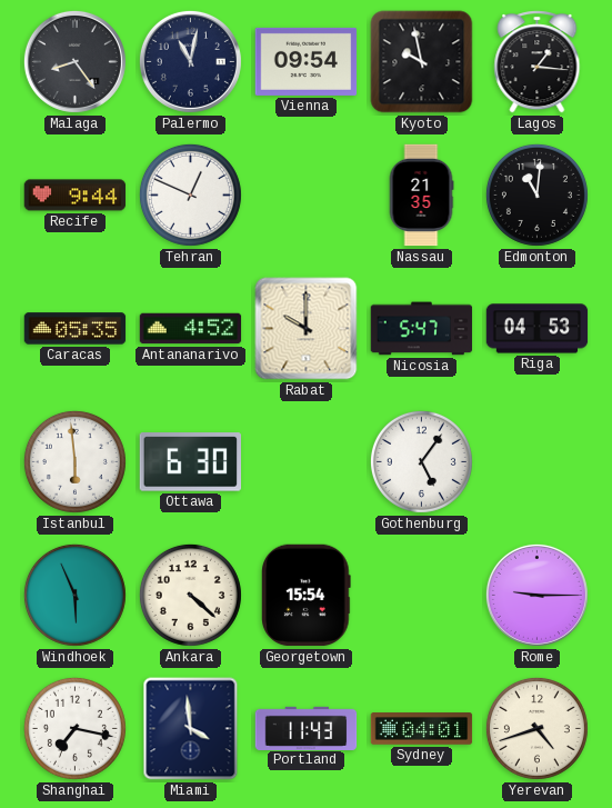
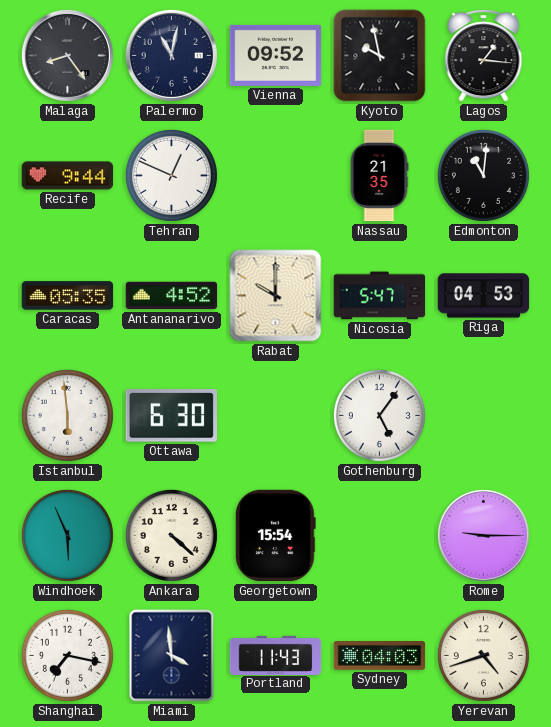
Vienna: 09:54 -> 09:52 (276, 55)
Sydney: 04:01 -> 04:03 (380, 656)
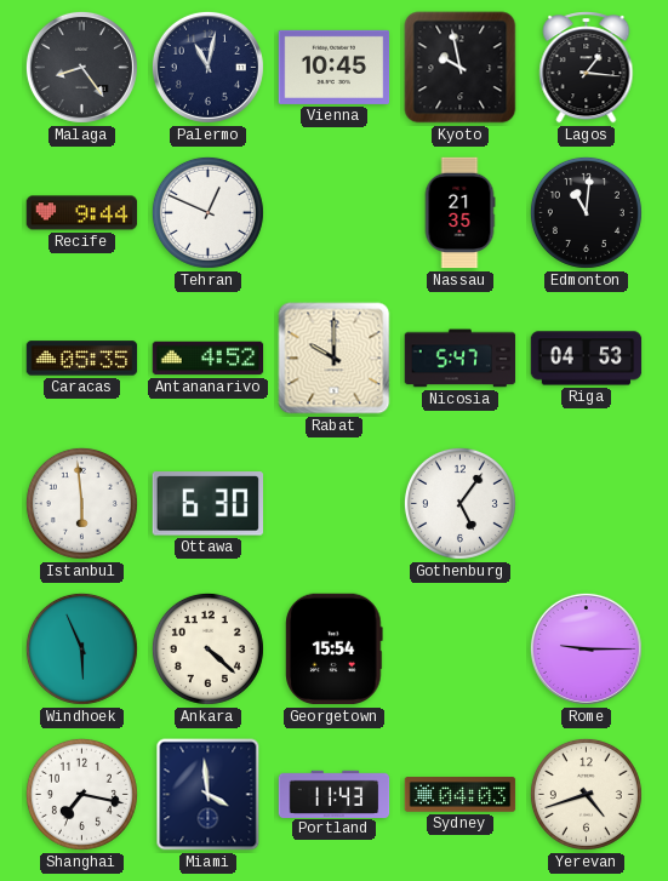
Vienna: 09:52 -> 10:45 (335, 67)
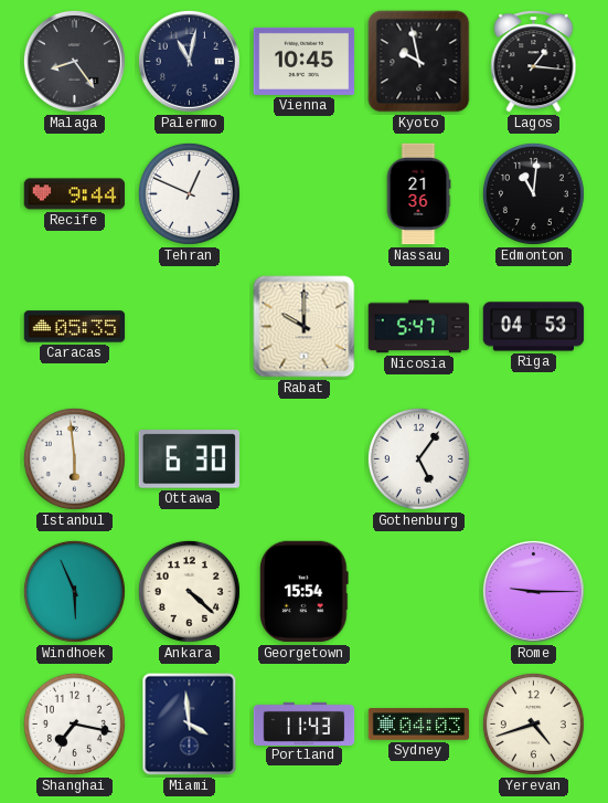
Nassau: 21:35 -> 21:36 (418, 194)
Antananarivo: 4:52 -> none (209, 359)
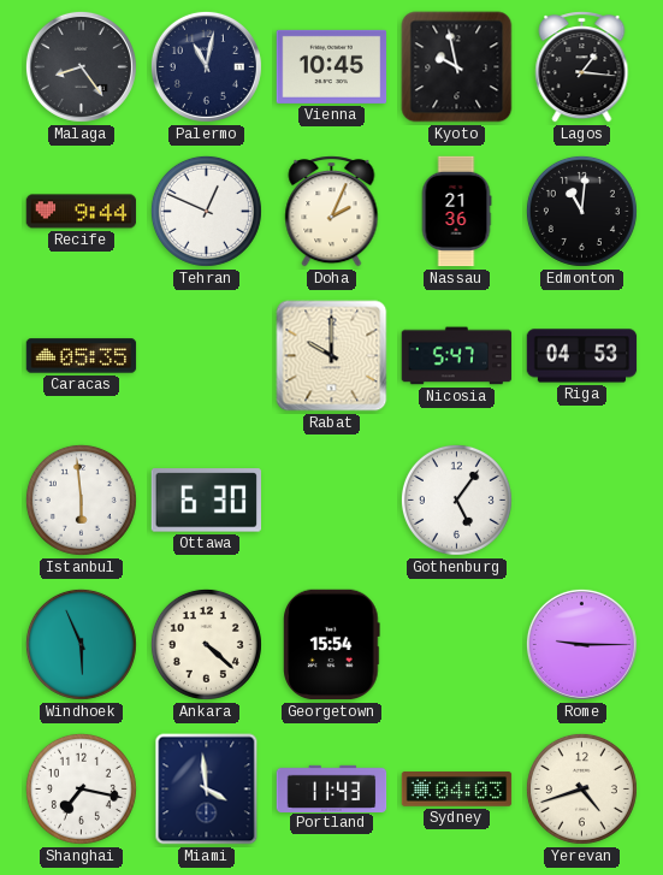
Doha: none -> 2:04 (332, 212)
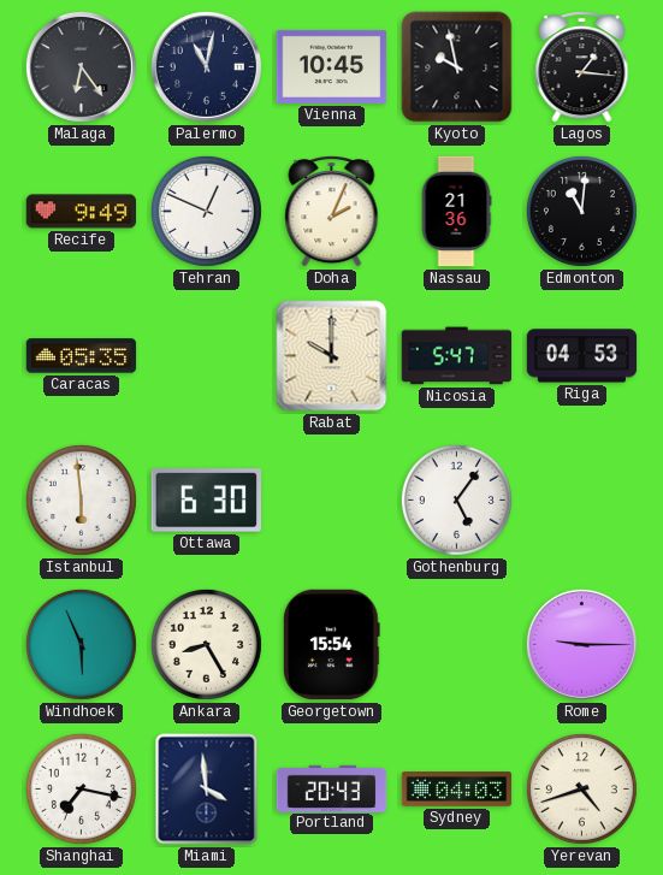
Malaga: 8:24 -> 6:24 (81, 66)
Recife: 9:44 -> 9:49 (82, 212)
Ankara: 4:22 -> 8:25 (206, 644)
Portland: 11:43 -> 20:43 (332, 788)
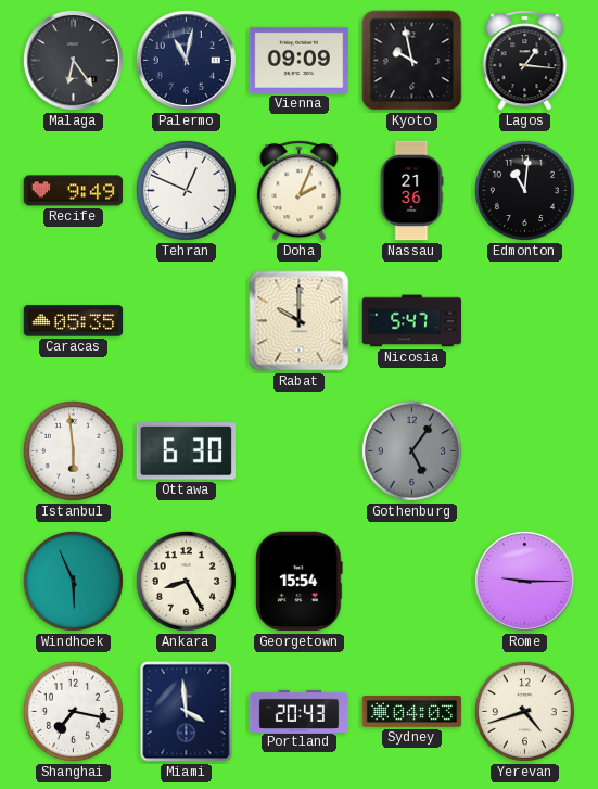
Vienna: 10:45 -> 09:09 (300, 60)
Riga: 04:53 -> none (582, 356)
Gothenburg dial: white -> grey (411, 450)
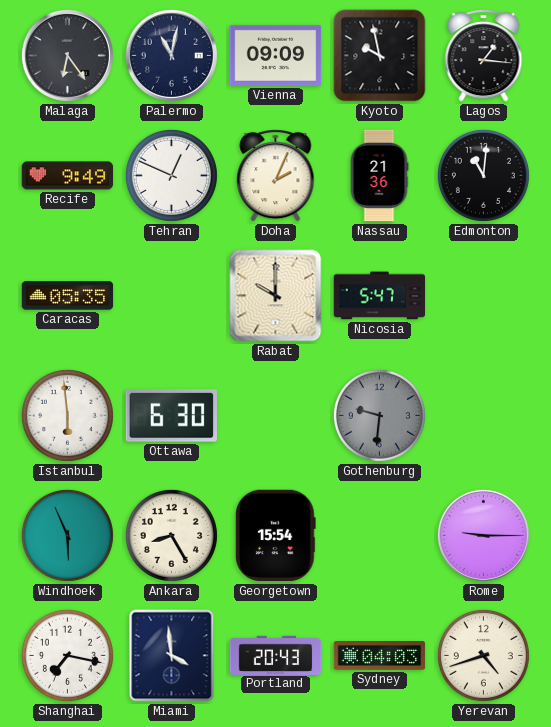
Gothenburg: 5:06 -> 9:31 (379, 415)
